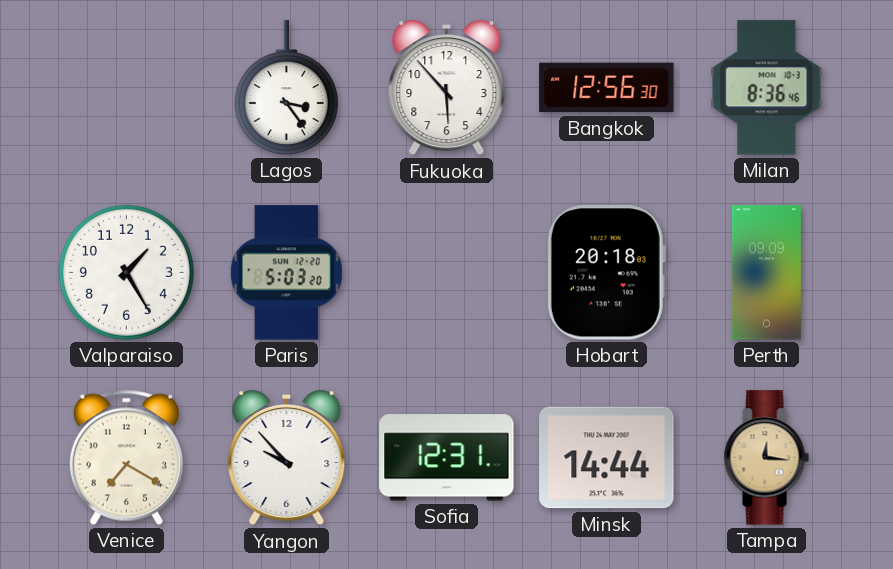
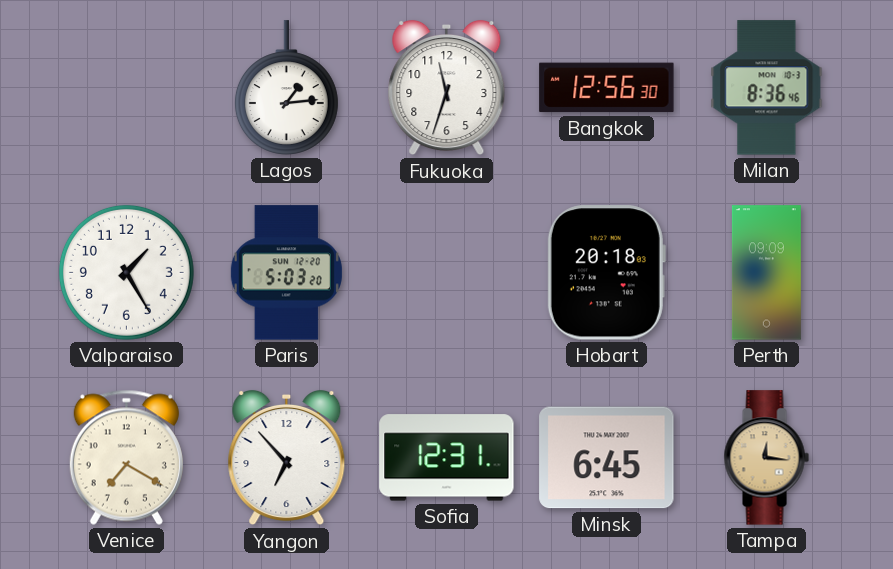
Lagos: 3:24 -> 1:14 (286, 88)
Fukuoka: 5:53 -> 11:33 (447, 88)
Yangon: 9:53 -> 6:53 (287, 458)
Minsk: 14:44 -> 6:45 (607, 458)
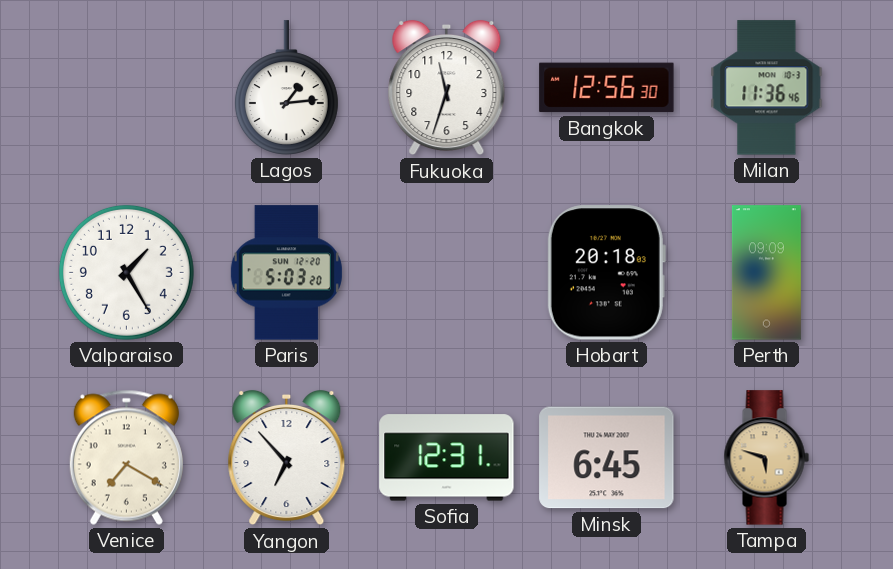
Milan: 8:36 -> 11:36 (767, 88)
Tampa: 12:16 -> 5:48 (766, 458)
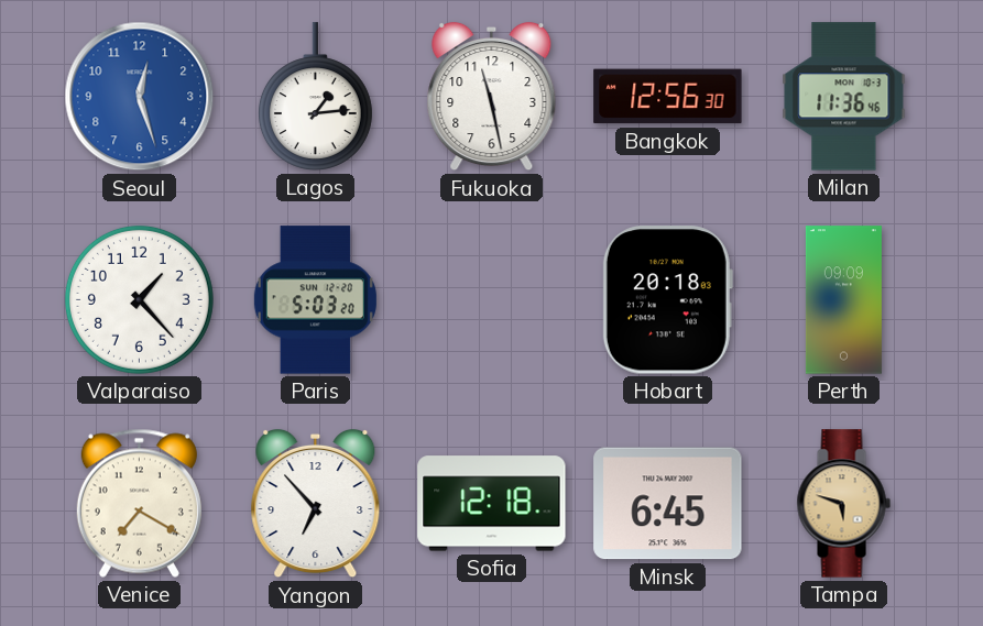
Seoul: none -> 12:27 (140, 97)
Fukuoka: 11:33 -> 11:28 (492, 97)
Valparaiso: 1:25 -> 1:23 (139, 299)
Sofia: 12:31 -> 12:18 (492, 504)
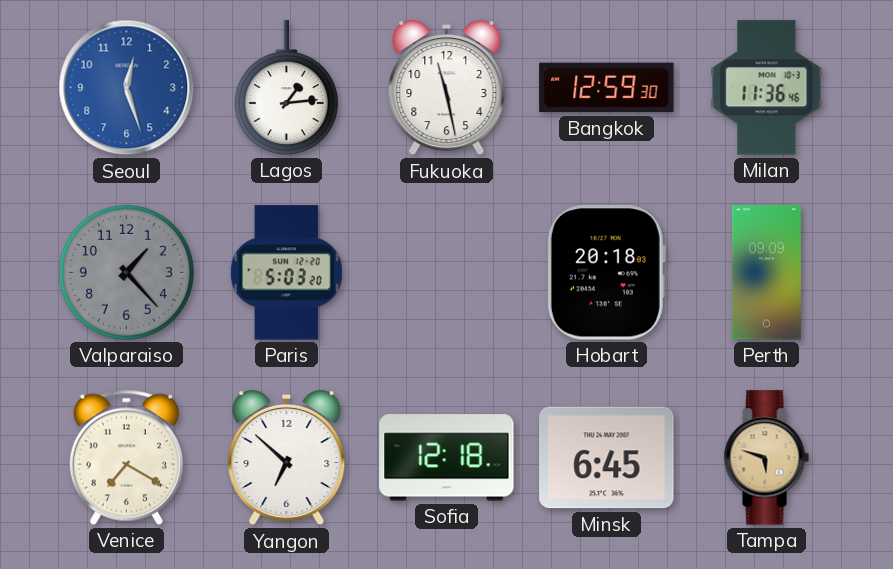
Bangkok: 12:56 -> 12:59 (607, 88)
Valparaiso dial: white -> grey (126, 272)
Yangon: 6:53 -> 6:52 (287, 458)
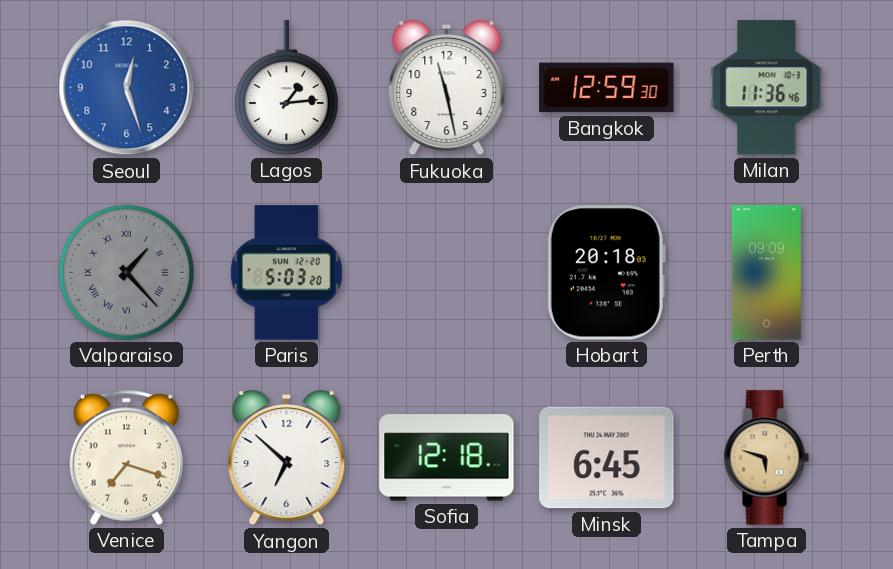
Valparaiso numerals: Arabic -> Roman (126, 272)
Venice: 7:20 -> 7:18 (126, 457)
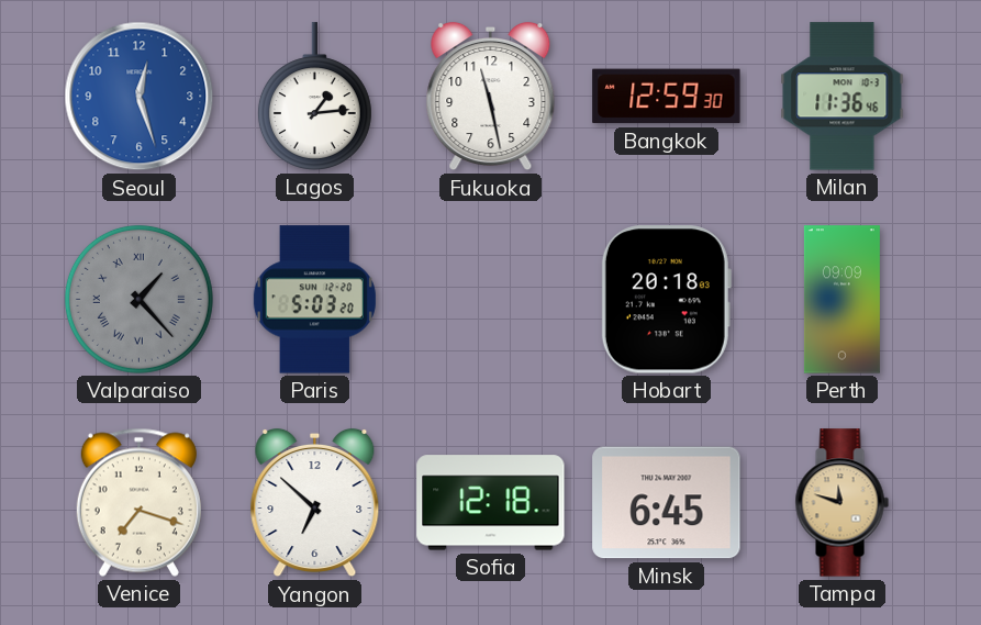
Tampa: 5:48 -> 11:48 (841, 503)
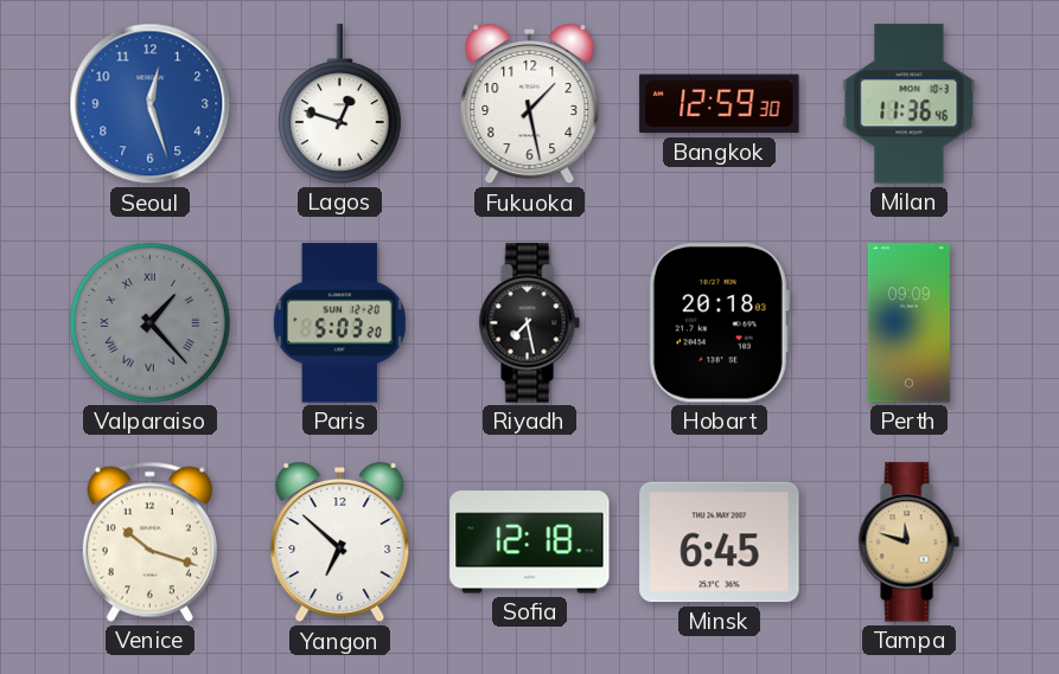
Lagos: 1:14 -> 12:48 (339, 104)
Fukuoka: 11:28 -> 1:28 (530, 104)
Riyadh: none -> 7:28 (529, 323)
Venice: 7:18 -> 10:18 (149, 541)
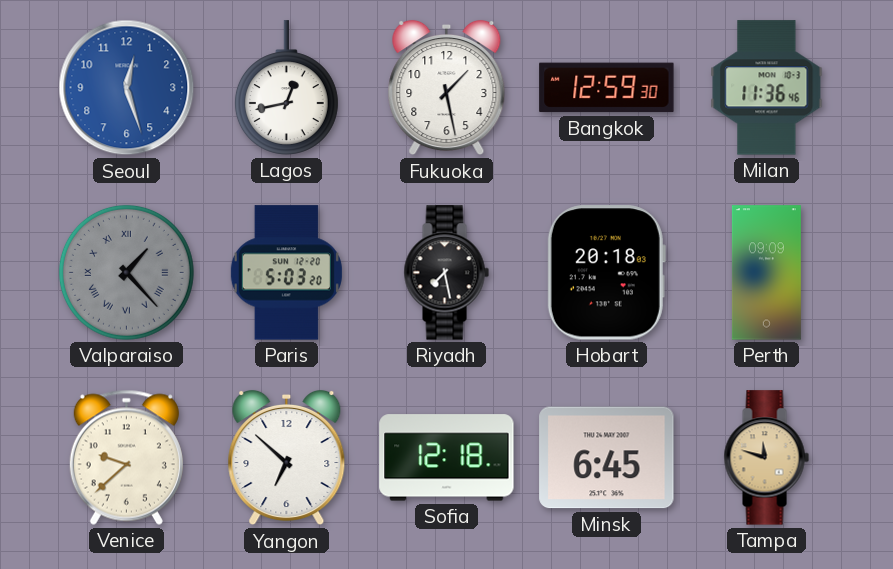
Lagos: 12:48 -> 12:43 (286, 88)
Venice: 10:18 -> 9:38 (126, 457)
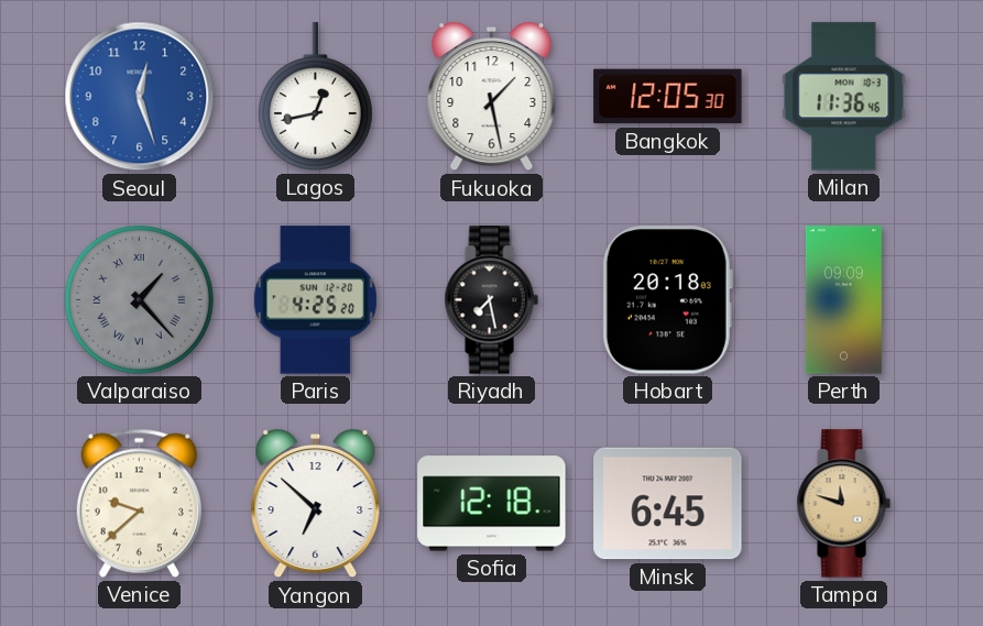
Bangkok: 12:59 -> 12:05 (668, 97)
Paris: 5:03 -> 4:25 (315, 300)
